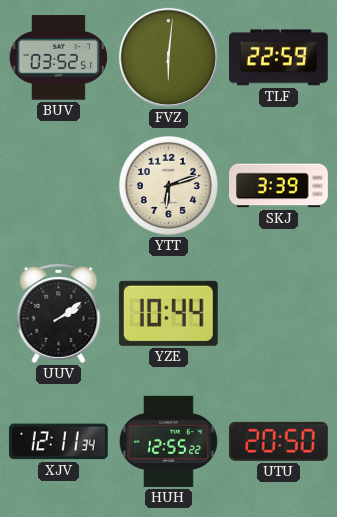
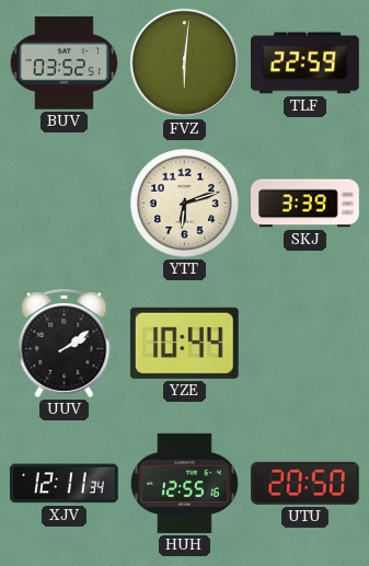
HUH: 12:55:22 -> 12:55:16 (184, 483)
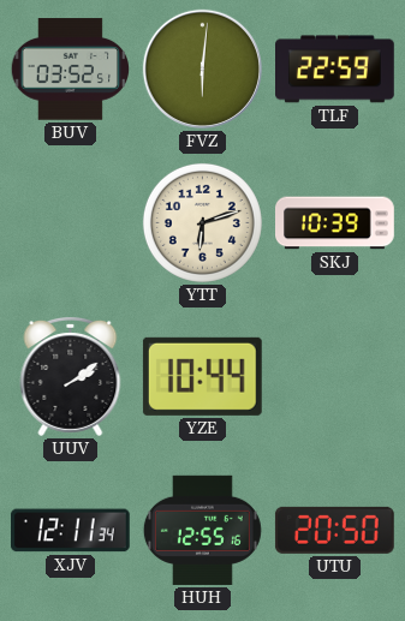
SKJ: 3:39 -> 10:39 (335, 223)
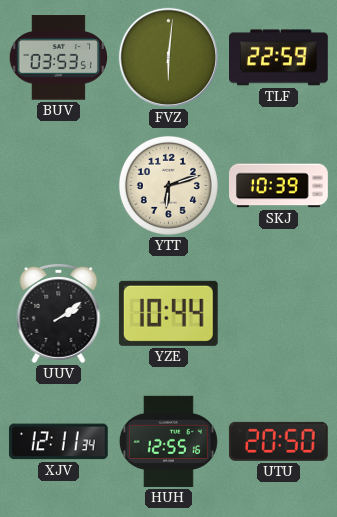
BUV: 03:52 -> 03:53 (58, 58)
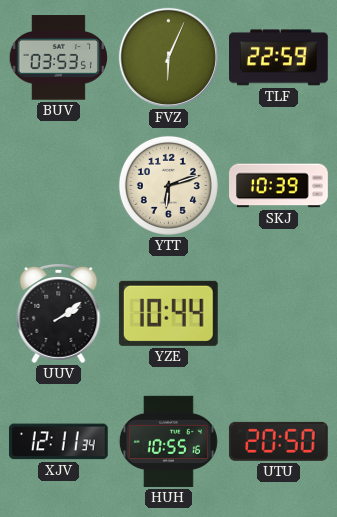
FVZ: 6:01 -> 6:04 (168, 57)
HUH: 12:55 -> 10:55 (168, 441)
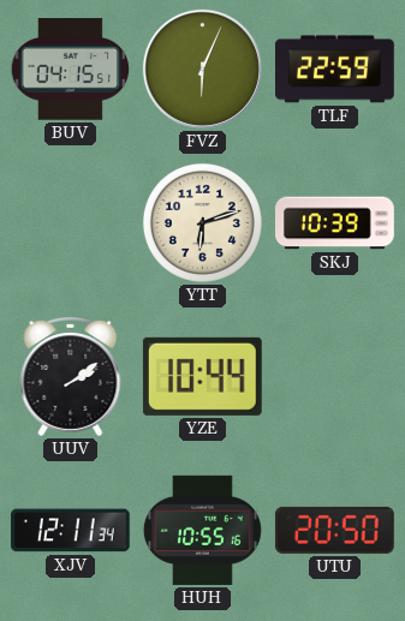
BUV: 03:53 -> 04:15 (70, 70)
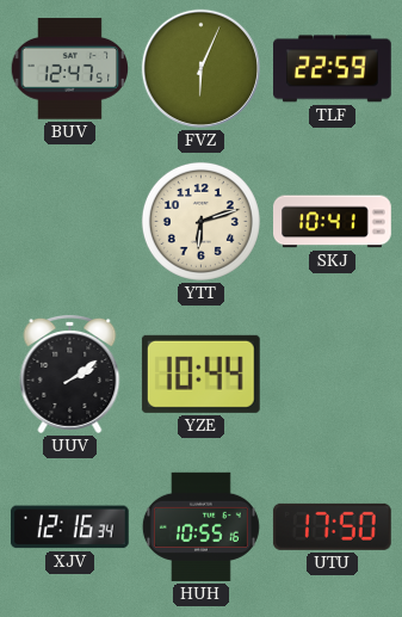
BUV: 04:15 -> 12:47 (69, 69)
SKJ: 10:39 -> 10:41 (333, 222)
XJV: 12:11 -> 12:16 (69, 527)
UTU: 20:50 -> 17:50 (332, 526)
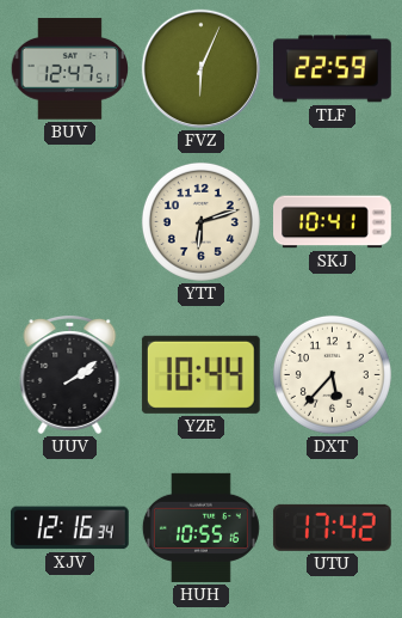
DXT: none -> 5:37 (332, 374)
UTU: 17:50 -> 17:42 (332, 527)
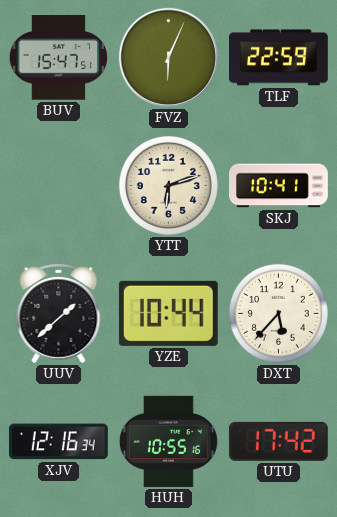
BUV: 12:47 -> 15:47 (58, 58)
UUV: 2:09 -> 1:38 (59, 314)
